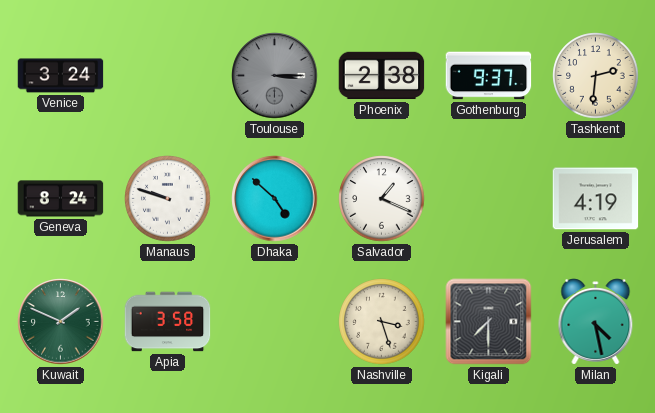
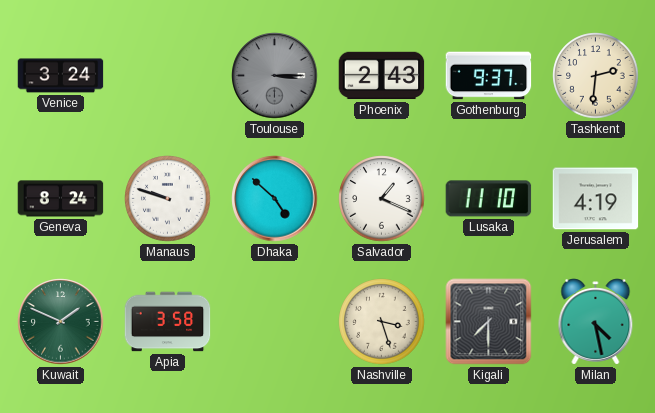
Phoenix: 2:38 -> 2:43 (382, 76)
Lusaka: none -> 11:10 (489, 199)
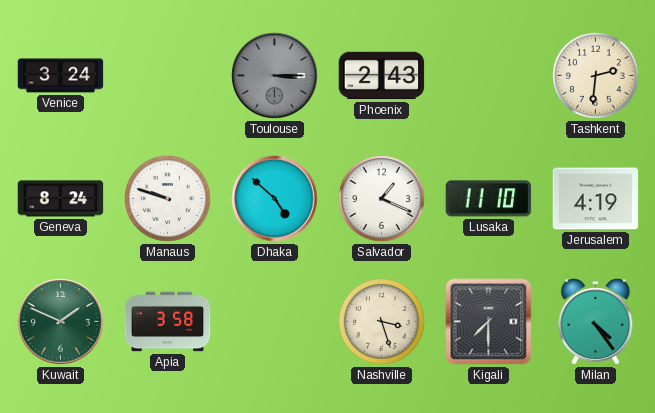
Gothenburg: 9:37 -> none (489, 76)
Milan: 4:28 -> 4:24 (596, 322)
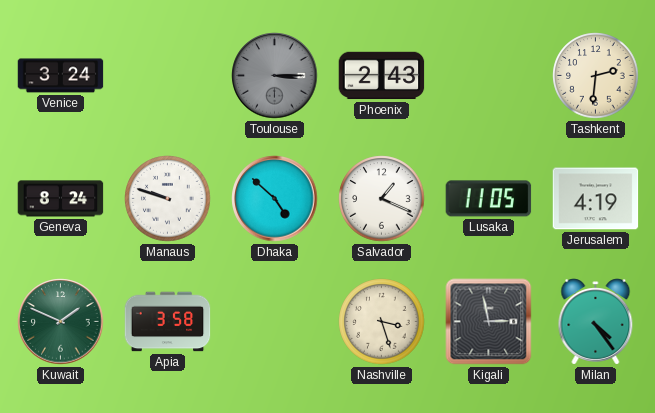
Lusaka: 11:10 -> 11:05 (489, 199)
Kigali: 7:30 -> 2:58 (489, 322)
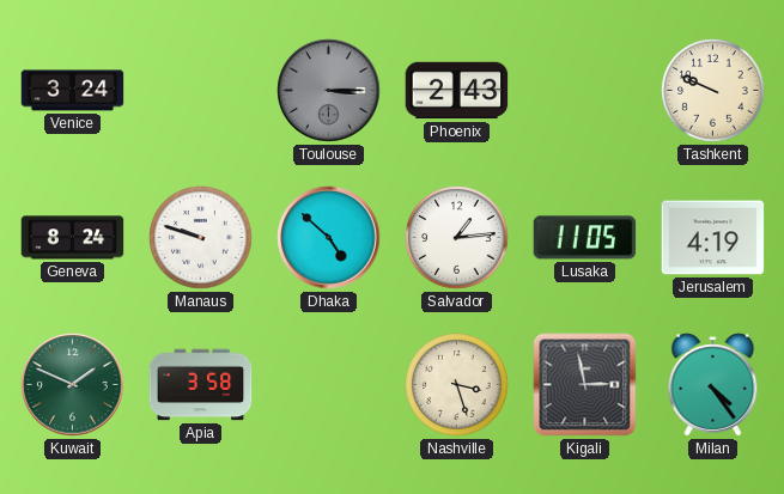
Tashkent: 2:31 -> 9:49 (713, 91)
Salvador: 1:19 -> 1:14 (457, 238)
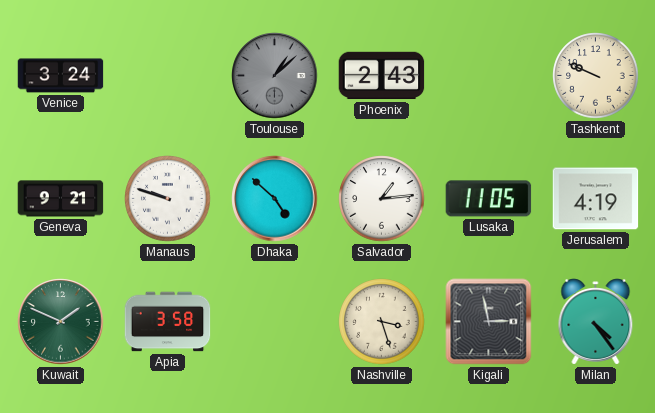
Toulouse: 3:15 -> 1:08 (275, 76)
Geneva: 8:24 -> 9:21 (61, 199)
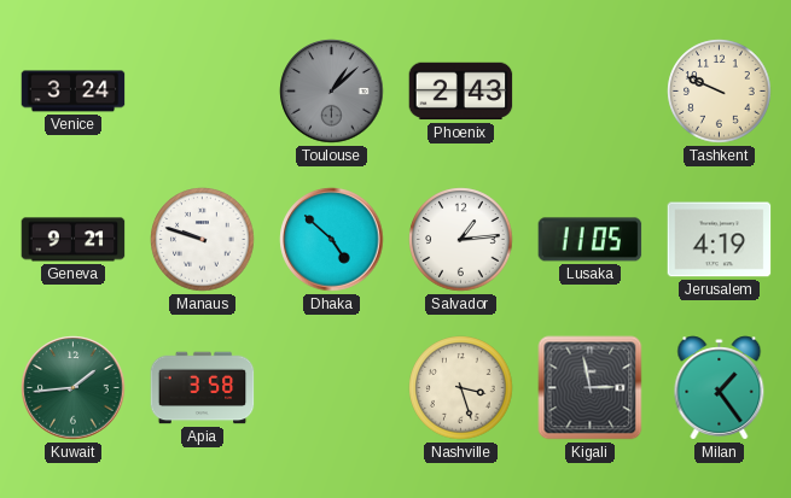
Kuwait: 1:49 -> 1:44 (74, 388)
Milan: 4:24 -> 1:24 (720, 388)
